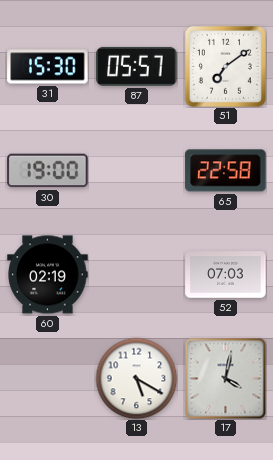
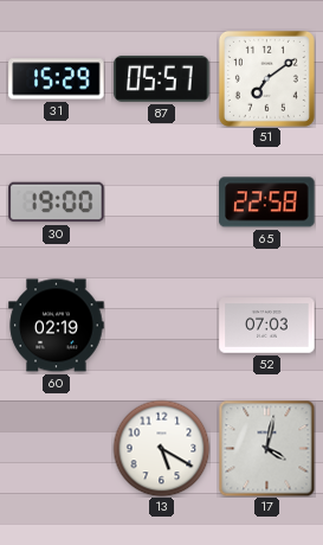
31: 15:30 -> 15:29 (57, 79)
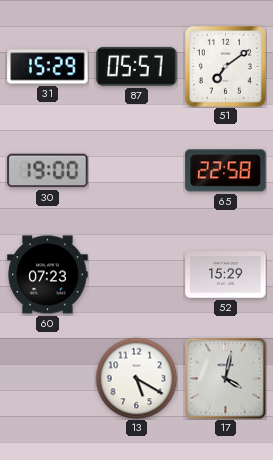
60: 02:19 -> 07:23 (48, 275)
52: 07:03 -> 15:29 (226, 275)
